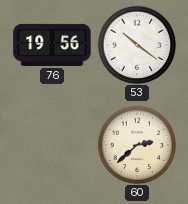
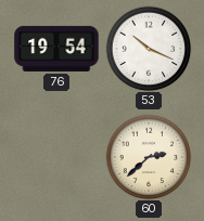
76: 19:56 -> 19:54 (56, 49)
53: 10:21 -> 10:19 (149, 49)
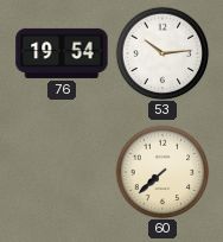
53: 10:19 -> 10:14 (163, 53)
60: 2:38 -> 7:38 (163, 172)
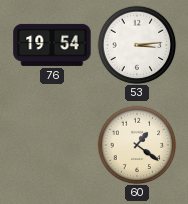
53: 10:14 -> 3:14 (137, 45)
60: 7:38 -> 1:21 (137, 145)
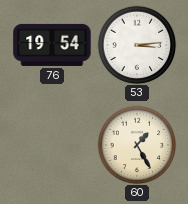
60: 1:21 -> 1:25 (137, 145)
